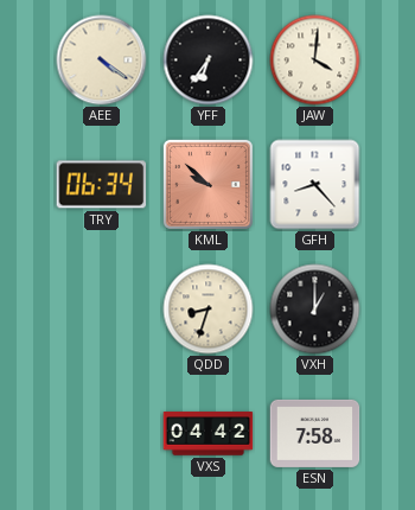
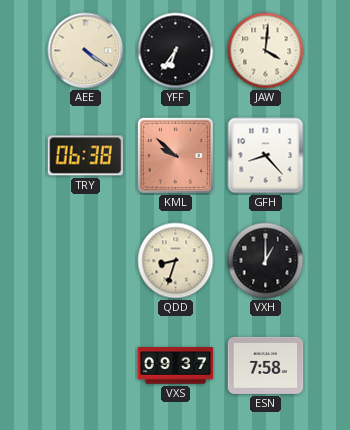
TRY: 06:34 -> 06:38 (86, 156)
VXS: 04:42 -> 09:37 (176, 366)
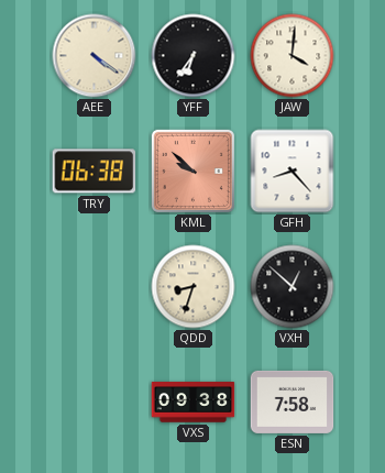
VXH: 1:00 -> 12:52 (293, 287)
VXS: 09:37 -> 09:38 (194, 403)
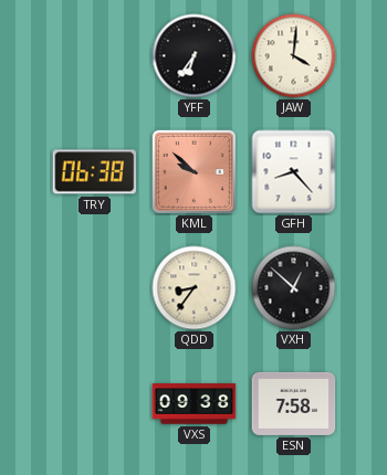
AEE: 4:21 -> none (95, 56)
QDD: 8:33 -> 8:36 (195, 288)
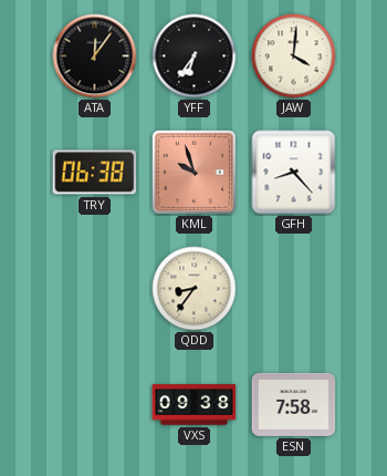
ATA: none -> 12:06 (95, 56)
KML: 9:52 -> 9:57 (193, 172)
VXH: 12:52 -> none (294, 288)
